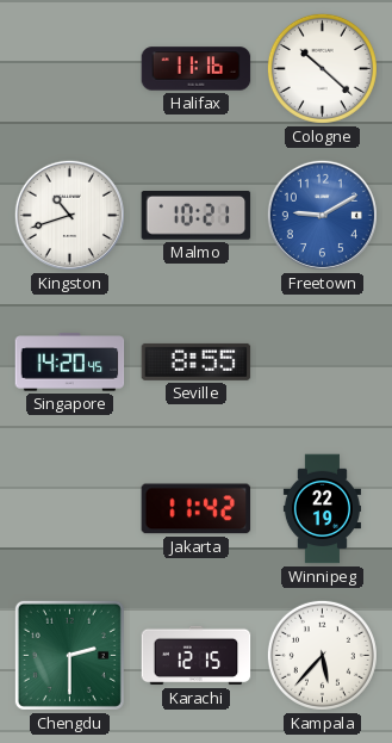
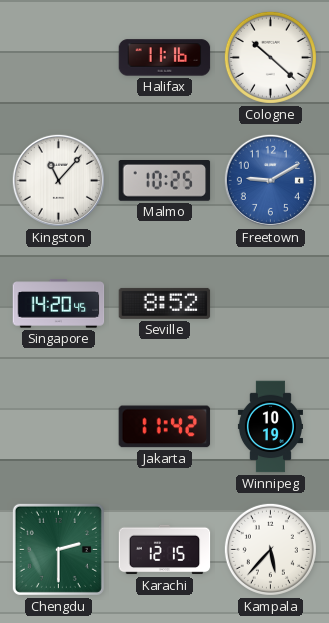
Kingston: 10:42 -> 11:07 (58, 180)
Malmo: 10:21 -> 10:25 (165, 181)
Seville: 8:55 -> 8:52 (165, 303)
Winnipeg: 22:19 -> 10:19 (270, 427)
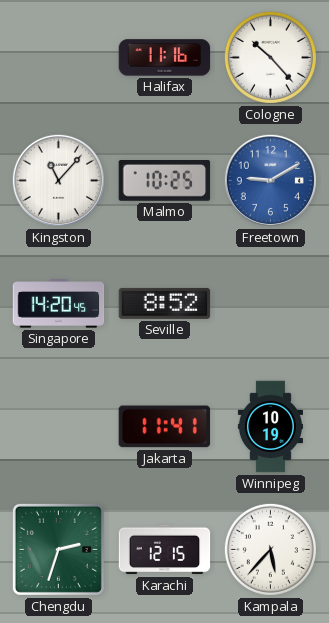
Cologne: 10:22 -> 10:23 (270, 57)
Jakarta: 11:42 -> 11:41 (165, 427)
Chengdu: 2:30 -> 2:33 (58, 549)
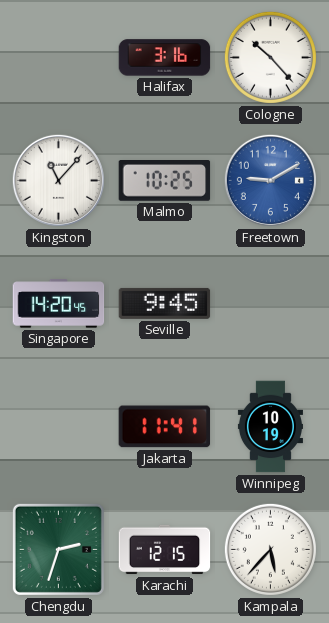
Halifax: 11:16 -> 3:16 (165, 58)
Seville: 8:52 -> 9:45 (165, 303)
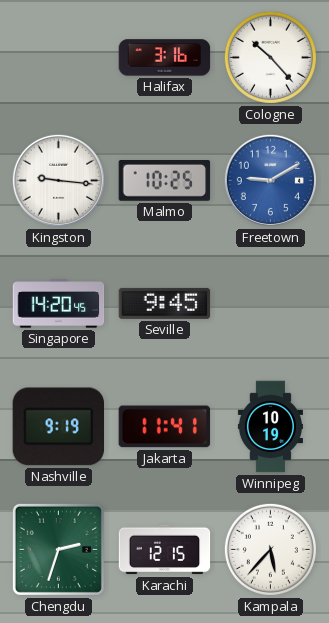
Kingston: 11:07 -> 9:16 (58, 180)
Nashville: none -> 9:19 (58, 427)
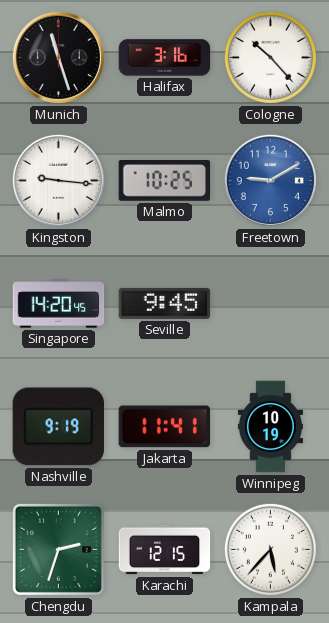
Munich: none -> 11:27 (58, 57)
